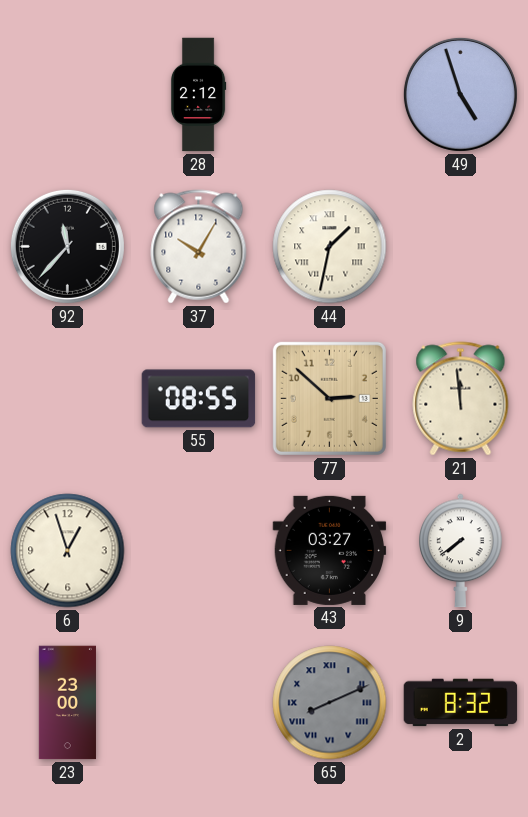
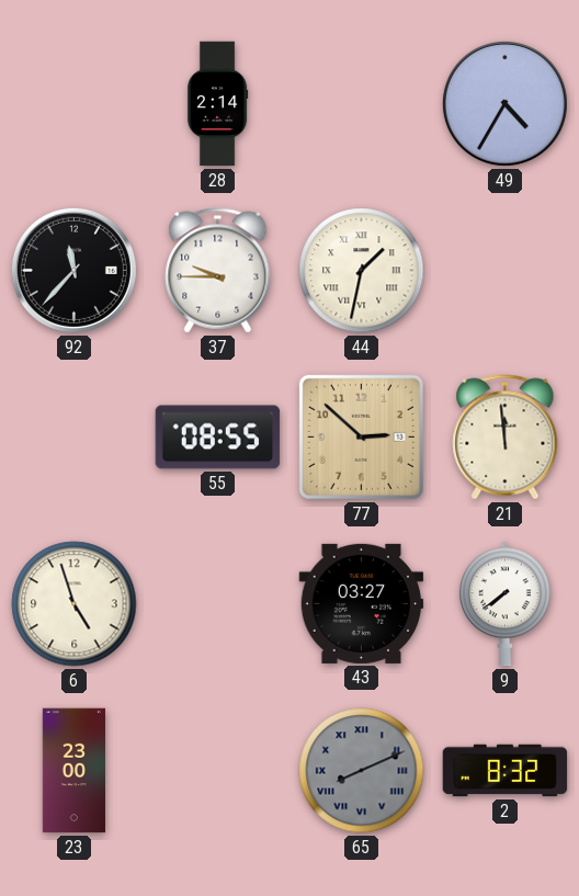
28: 2:12 -> 2:14 (217, 104)
49: 4:57 -> 4:35 (504, 103)
37: 10:05 -> 9:45 (218, 271)
6: 12:57 -> 4:57 (75, 604)
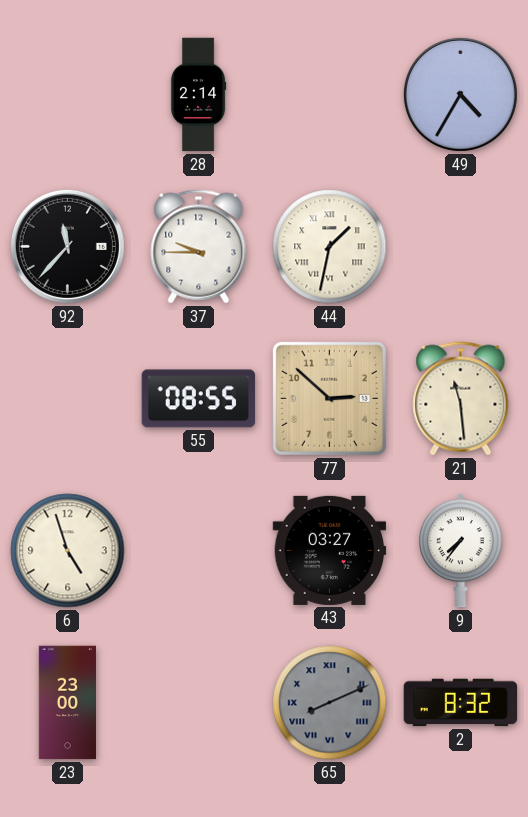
21: 11:59 -> 11:29 (461, 399)
9: 7:39 -> 7:36 (461, 551)
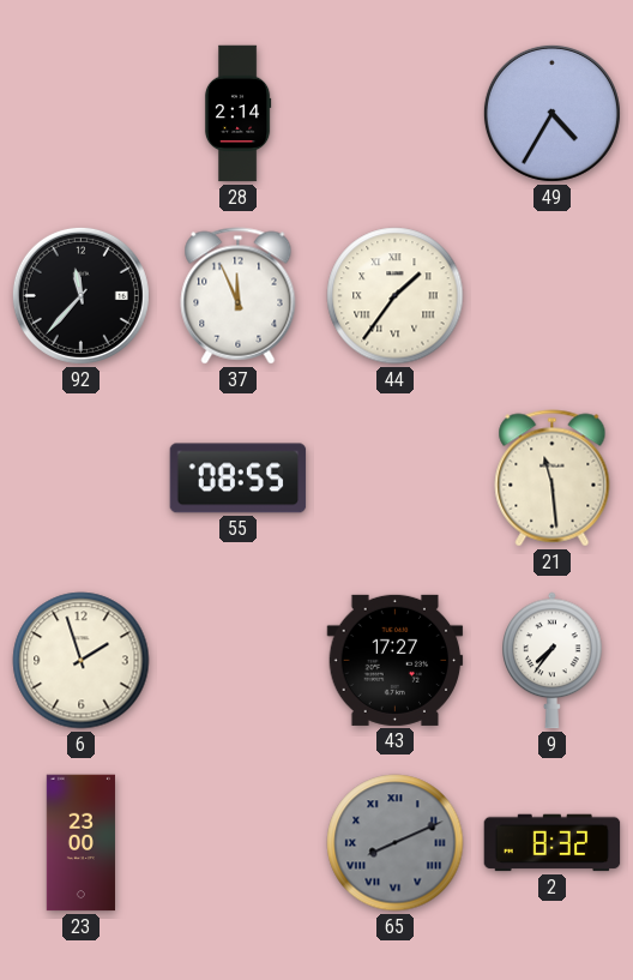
37: 9:45 -> 11:56 (239, 296)
44: 1:32 -> 1:36 (396, 296)
77: 2:52 -> none (329, 398)
6: 4:57 -> 1:57 (82, 661)
43: 03:27 -> 17:27 (396, 660)
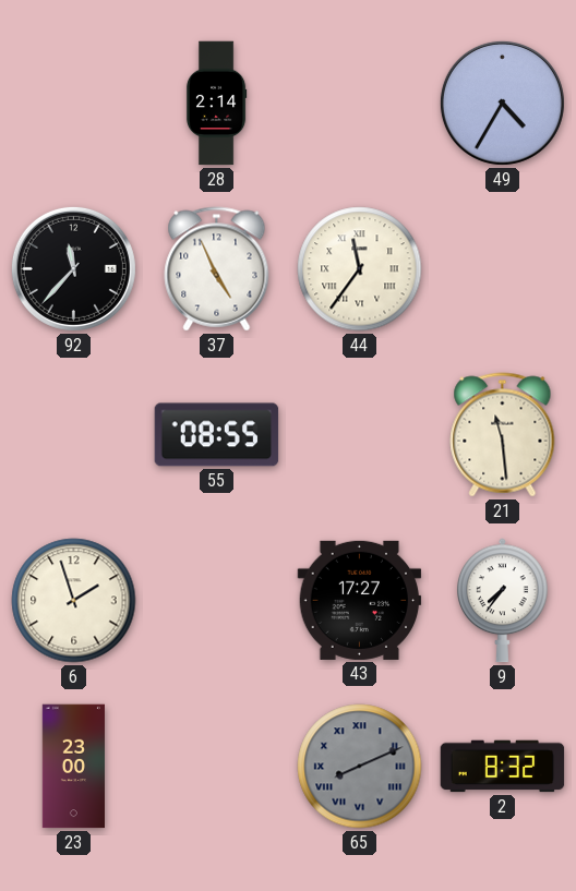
37: 11:56 -> 4:56 (217, 269)
44: 1:36 -> 11:36 (360, 269)
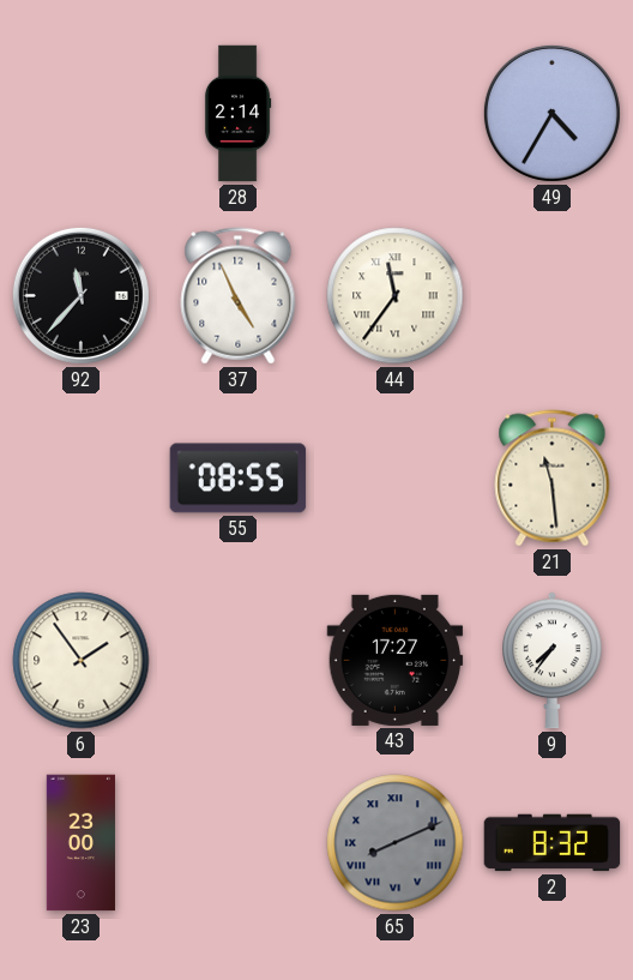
6: 1:57 -> 1:54 (82, 661)
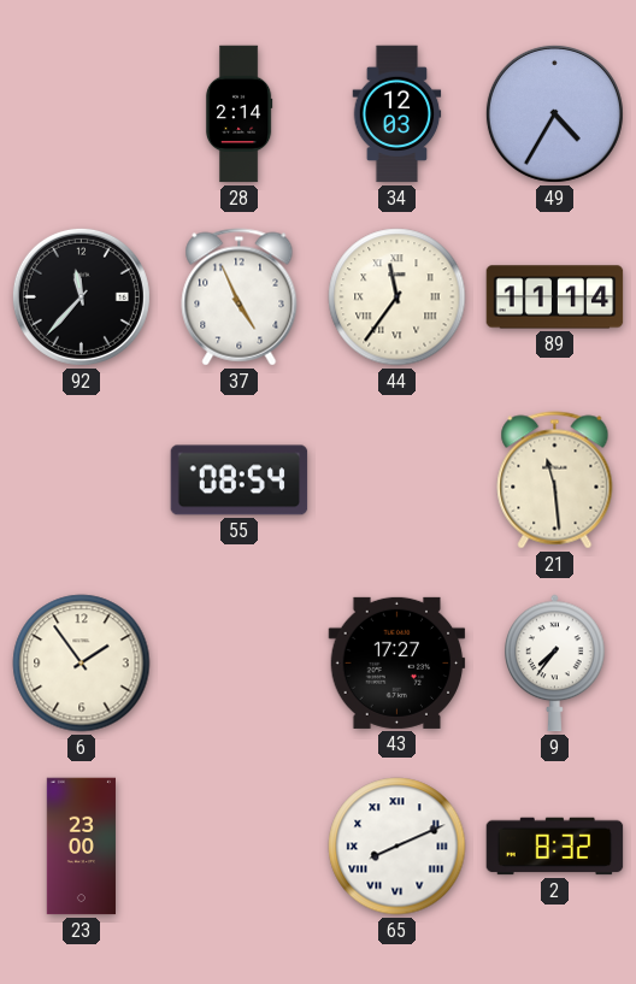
34: none -> 12:03 (397, 114)
89: none -> 11:14 (555, 297)
55: 08:55 -> 08:54 (240, 481)
65 dial: grey -> white (397, 847)
